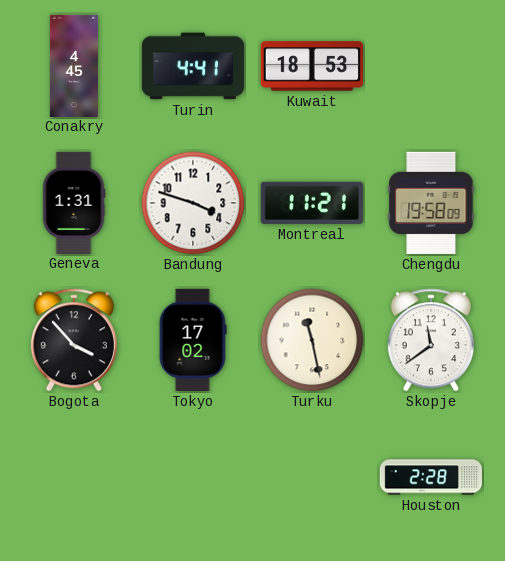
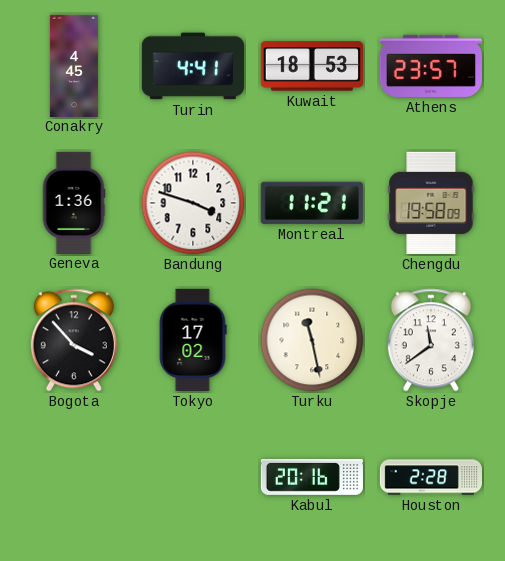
Athens: none -> 23:57 (431, 66)
Geneva: 1:31 -> 1:36 (74, 202)
Kabul: none -> 20:16 (312, 477)
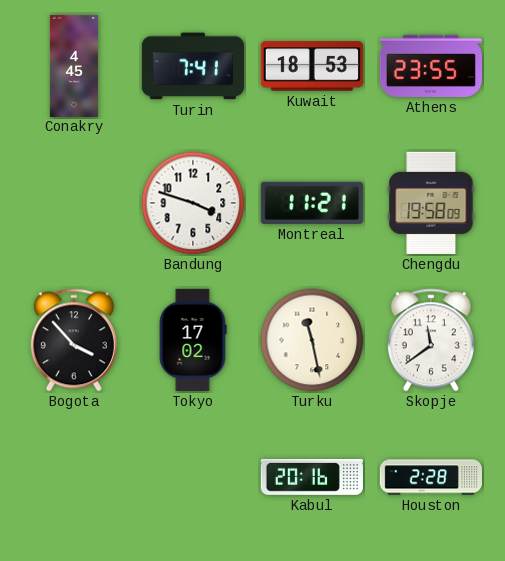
Turin: 4:41 -> 7:41 (193, 66)
Athens: 23:57 -> 23:55 (431, 66)
Geneva: 1:36 -> none (74, 202)
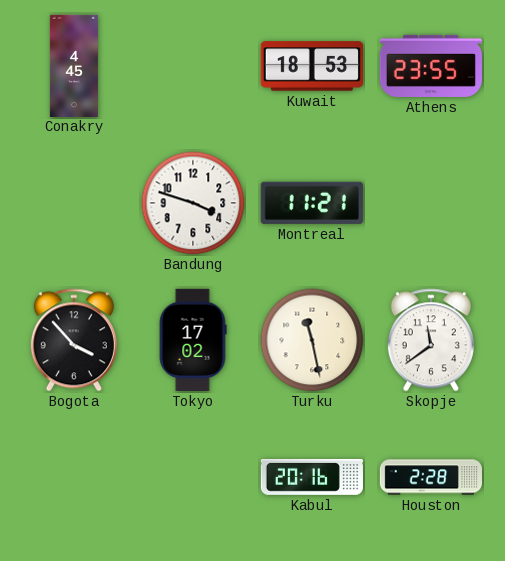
Turin: 7:41 -> none (193, 66)
Chengdu: 19:58 -> none (431, 203)
